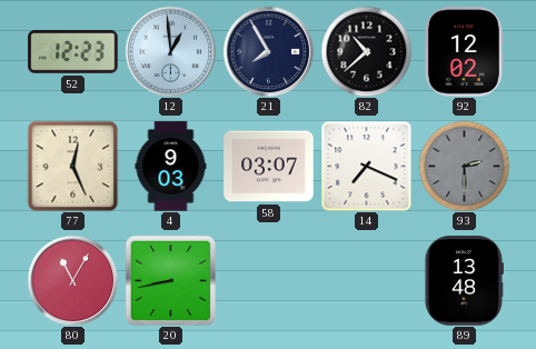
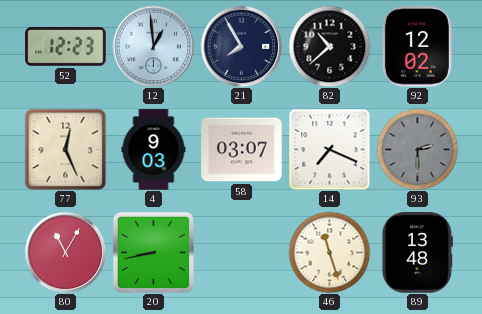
46: none -> 11:27 (329, 252)
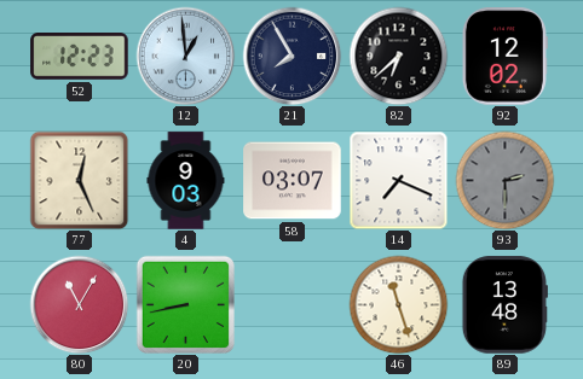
82: 10:38 -> 6:38 (398, 56)
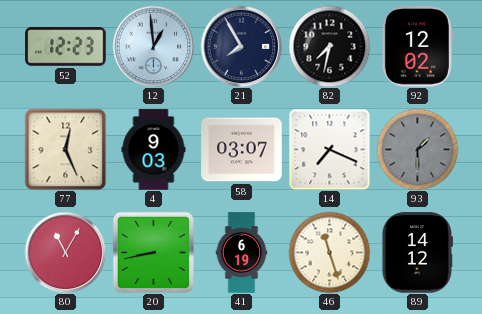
82: 6:38 -> 7:32 (329, 46)
93: 2:30 -> 1:30 (417, 149)
41: none -> 6:19 (242, 253)
89: 13:48 -> 14:12 (417, 253)
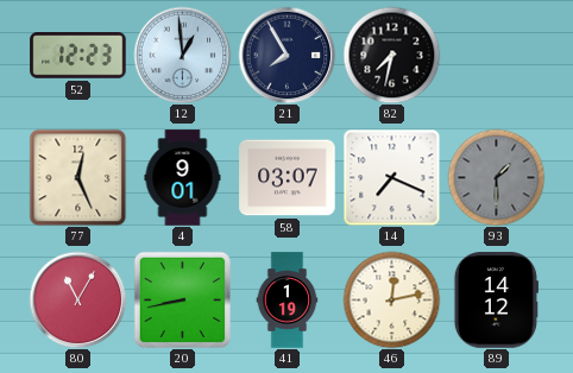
92: 12:02 -> none (417, 47)
4: 9:03 -> 9:01 (183, 178)
41: 6:19 -> 1:19 (288, 301)
46: 11:27 -> 12:13 (391, 299)
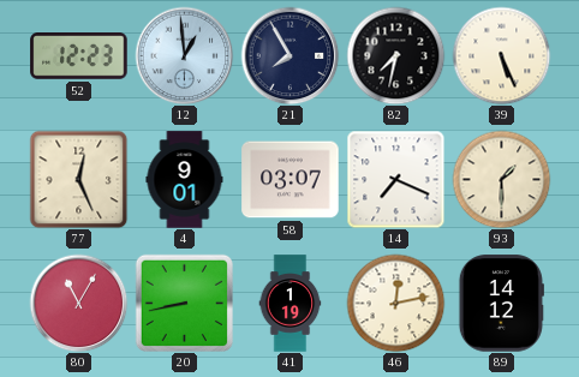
39: none -> 5:26 (501, 55)
93 dial: grey -> cream (501, 179)
